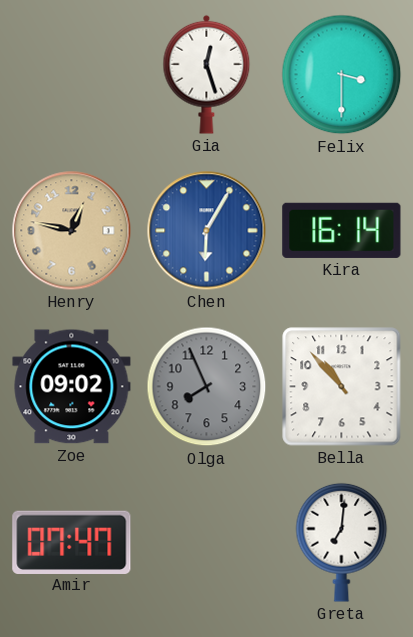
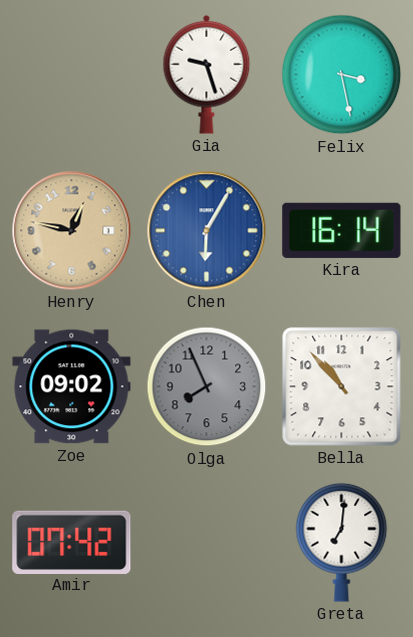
Gia: 12:27 -> 9:27 (207, 74)
Felix: 3:30 -> 3:28 (342, 75)
Amir: 07:47 -> 07:42 (72, 542)
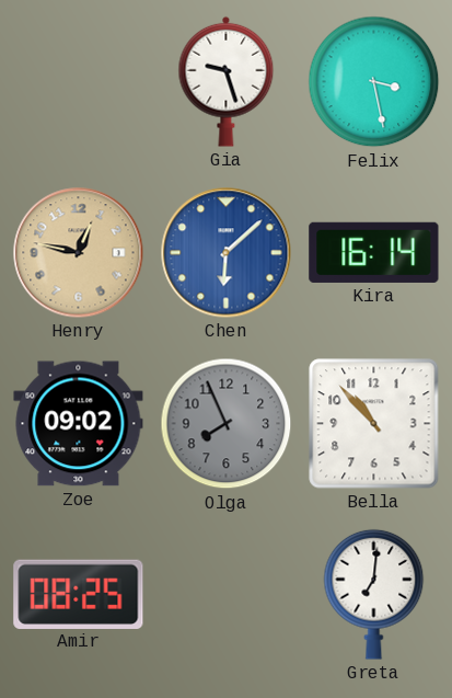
Chen: 6:05 -> 6:08 (227, 253)
Amir: 07:42 -> 08:25 (79, 594)
